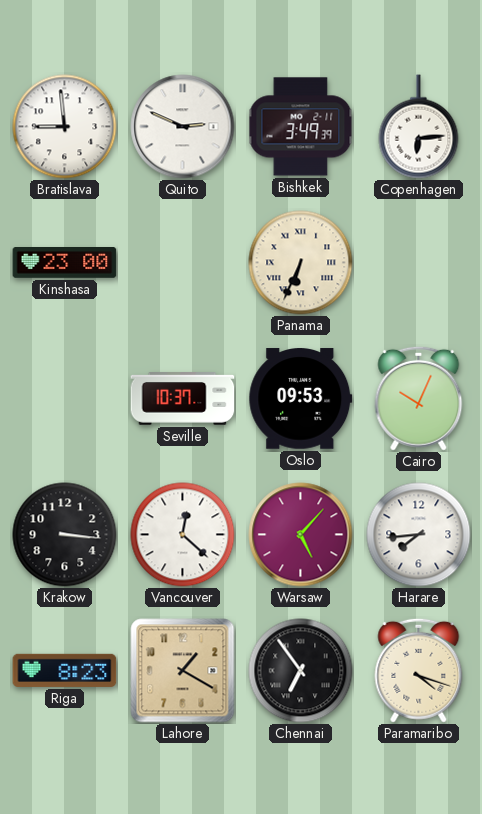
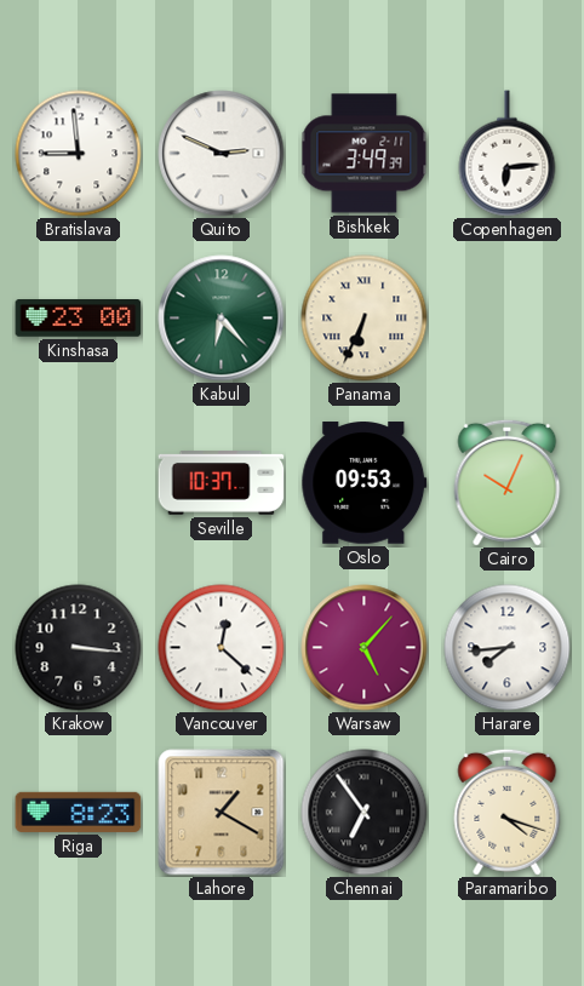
Kabul: none -> 6:23 (222, 319)
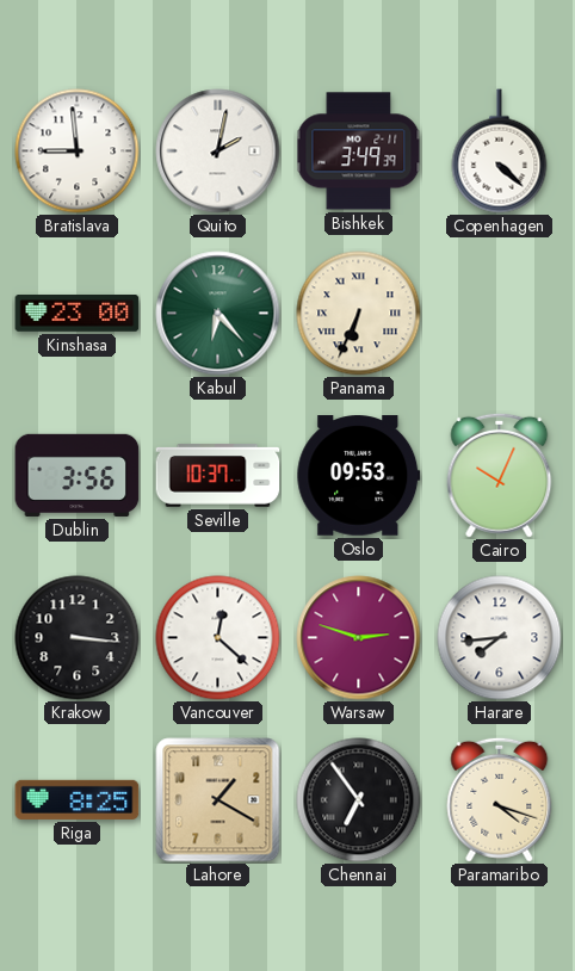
Quito: 2:49 -> 2:02 (218, 151)
Copenhagen: 6:14 -> 4:22 (500, 151)
Dublin: none -> 3:56 (78, 475)
Warsaw: 5:07 -> 2:48 (359, 638)
Riga: 8:23 -> 8:25 (78, 799)
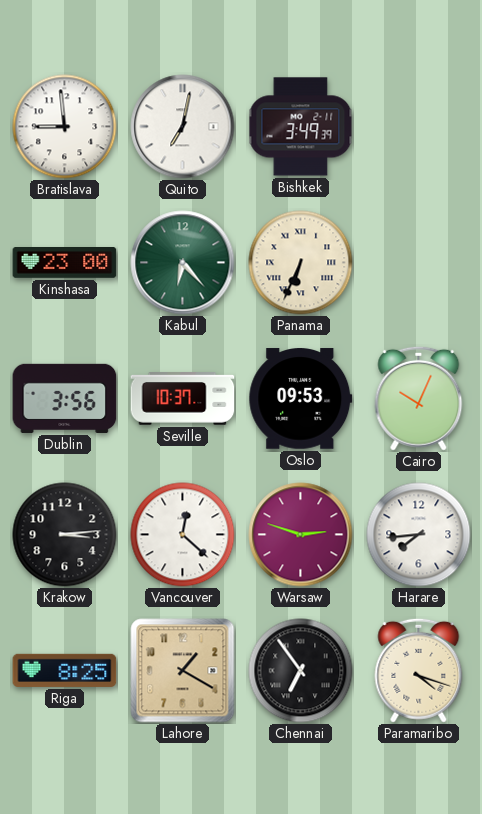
Quito: 2:02 -> 7:02 (183, 127)
Copenhagen: 4:22 -> none (500, 151)
Krakow: 3:16 -> 3:14 (65, 535)
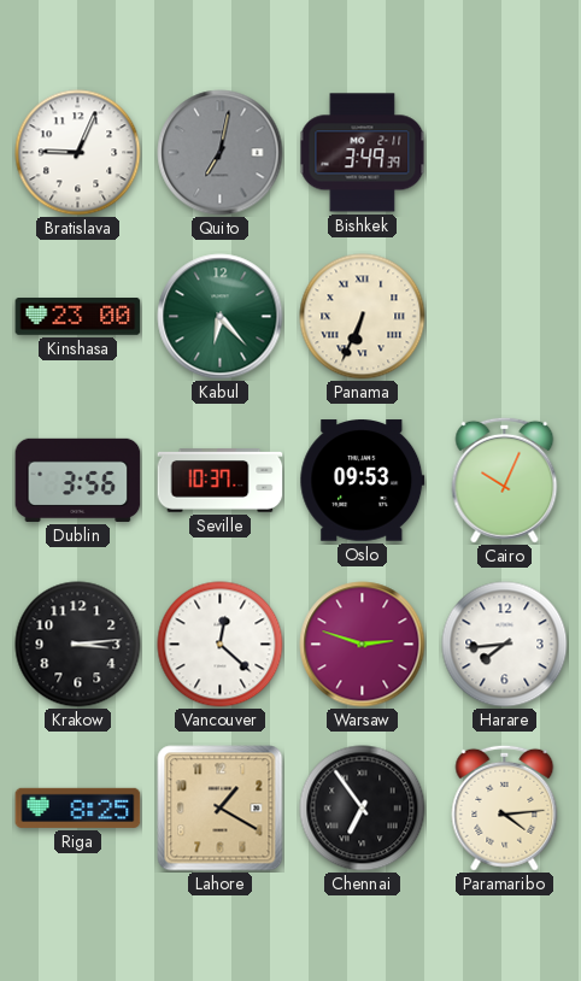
Bratislava: 8:59 -> 9:04 (78, 153)
Quito dial: white -> grey (221, 153)
Paramaribo: 4:18 -> 4:14 (505, 807)
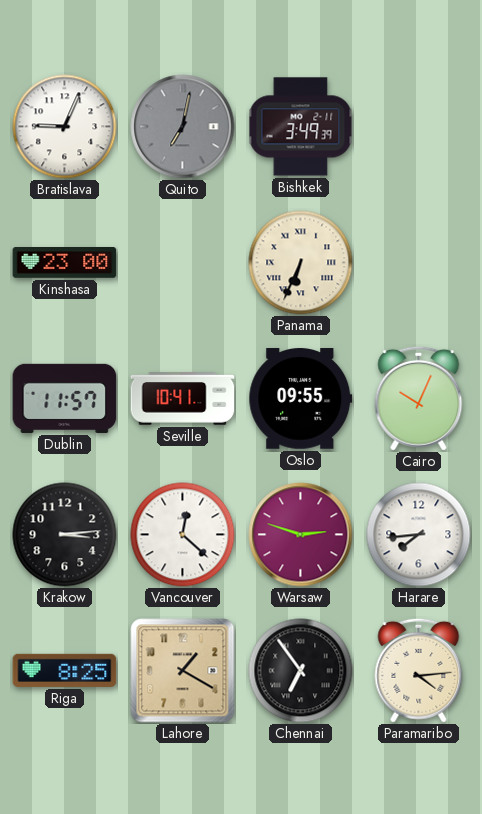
Kabul: 6:23 -> none (221, 317)
Dublin: 3:56 -> 11:57 (65, 398)
Seville: 10:37 -> 10:41 (183, 399)
Oslo: 09:53 -> 09:55 (301, 399)
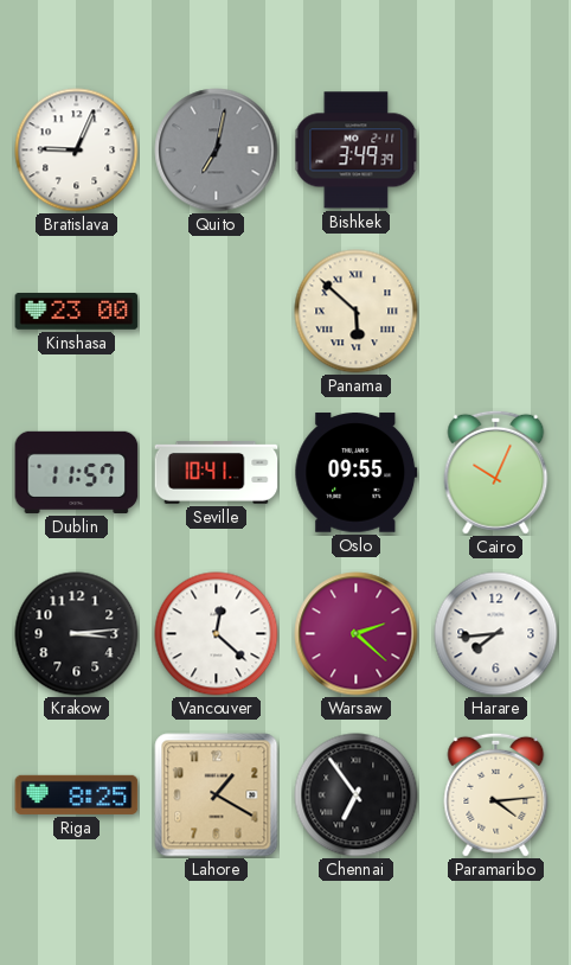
Panama: 6:34 -> 5:52 (357, 312)
Warsaw: 2:48 -> 2:22 (357, 634)
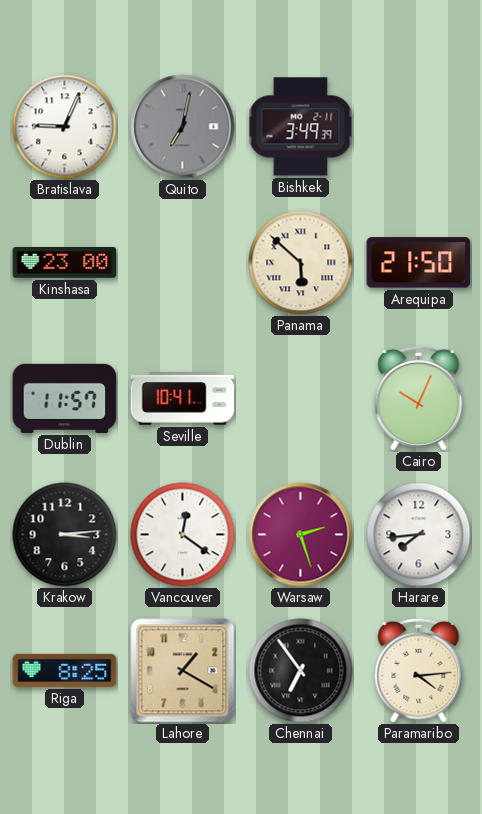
Arequipa: none -> 21:50 (419, 263)
Oslo: 09:55 -> none (357, 473)
Vancouver: 12:22 -> 12:21 (183, 535)
Warsaw: 2:22 -> 2:27 (301, 535)
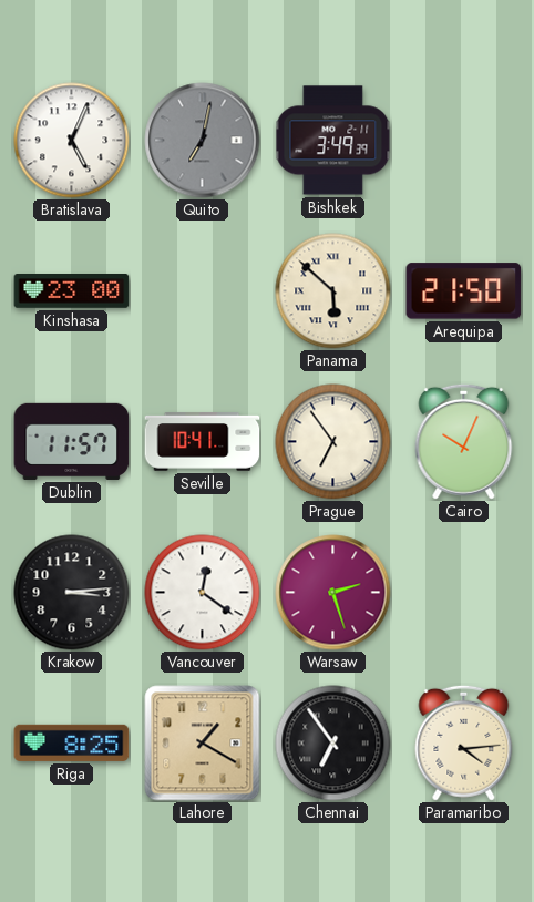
Bratislava: 9:04 -> 5:04 (72, 141)
Prague: none -> 6:54 (333, 442)
Harare: 7:44 -> none (419, 535)
